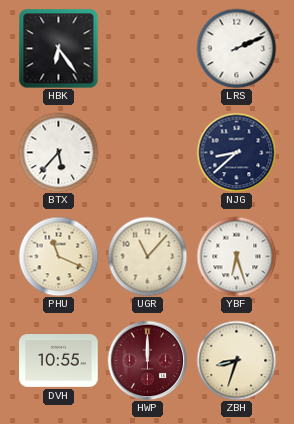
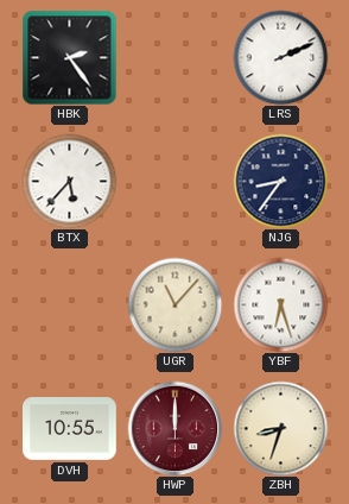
HBK: 6:24 -> 2:24 (69, 57)
NJG: 8:38 -> 8:36 (280, 181)
PHU: 11:19 -> none (58, 256)
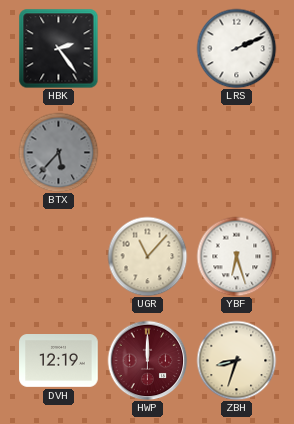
BTX dial: white -> grey (58, 152)
NJG: 8:36 -> none (280, 181)
DVH: 10:55 -> 12:19 (59, 361)
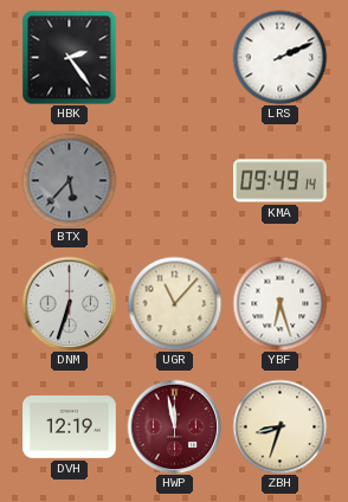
KMA: none -> 09:49 (281, 181)
DNM: none -> 6:33 (69, 303)
HWP: 12:00 -> 11:58 (174, 426)
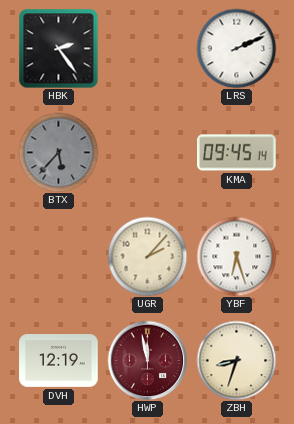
KMA: 09:49 -> 09:45 (237, 153)
DNM: 6:33 -> none (69, 303)
UGR: 11:07 -> 2:07 (147, 256)
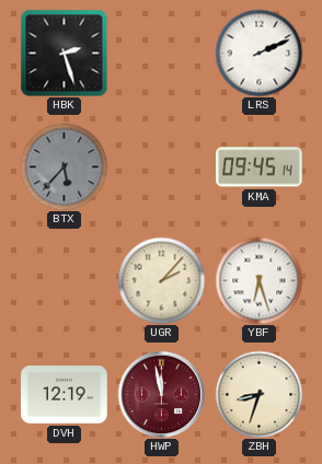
HBK: 2:24 -> 2:27 (64, 53)
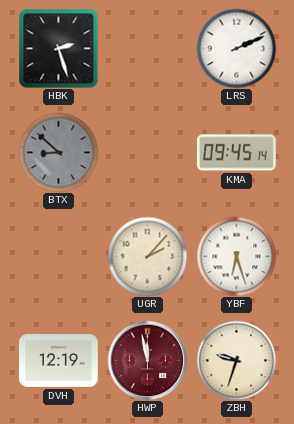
BTX: 5:37 -> 8:52 (58, 152)
ZBH: 8:33 -> 9:33 (236, 360)
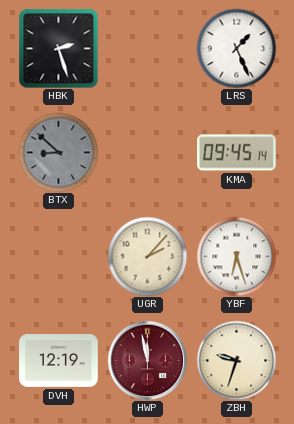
LRS: 2:11 -> 1:26 (236, 48)
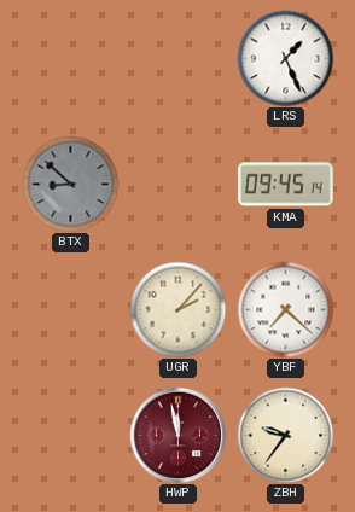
HBK: 2:27 -> none (58, 48)
YBF: 6:27 -> 7:22 (285, 309)
DVH: 12:19 -> none (59, 361)
ZBH: 9:33 -> 9:36 (285, 435)
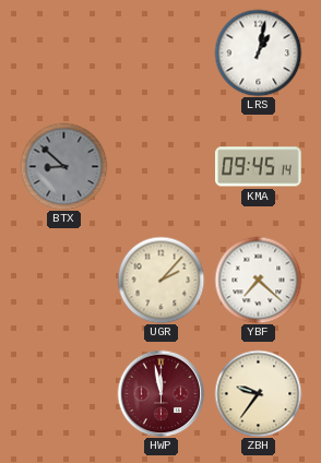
LRS: 1:26 -> 1:02 (258, 52)
